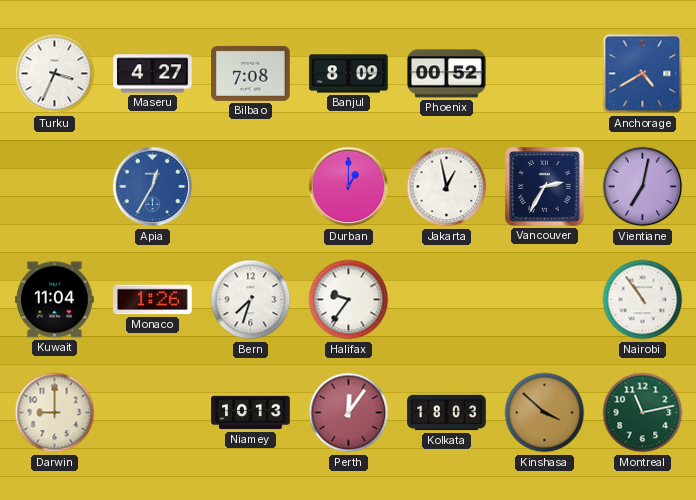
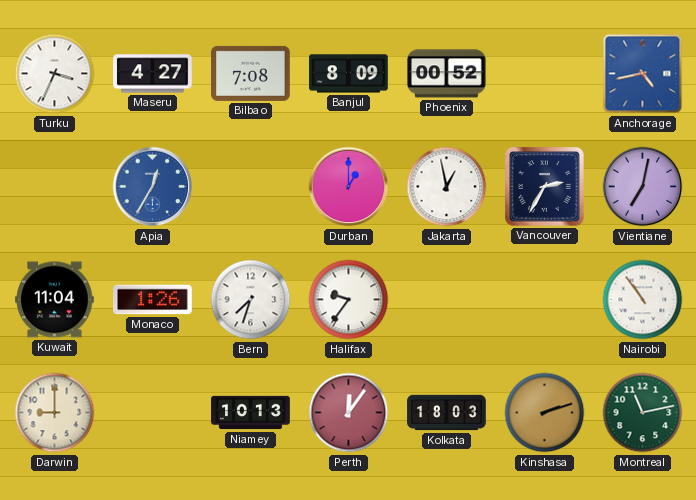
Anchorage: 4:40 -> 4:43 (643, 74)
Kinshasa: 3:52 -> 2:12 (545, 413)
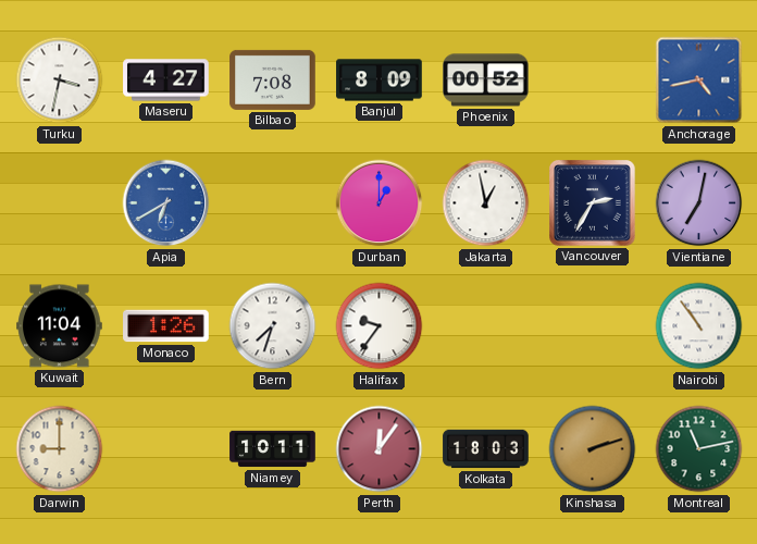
Turku: 3:34 -> 3:32 (60, 81)
Apia: 12:35 -> 6:40 (166, 203)
Niamey: 10:13 -> 10:11 (273, 449)
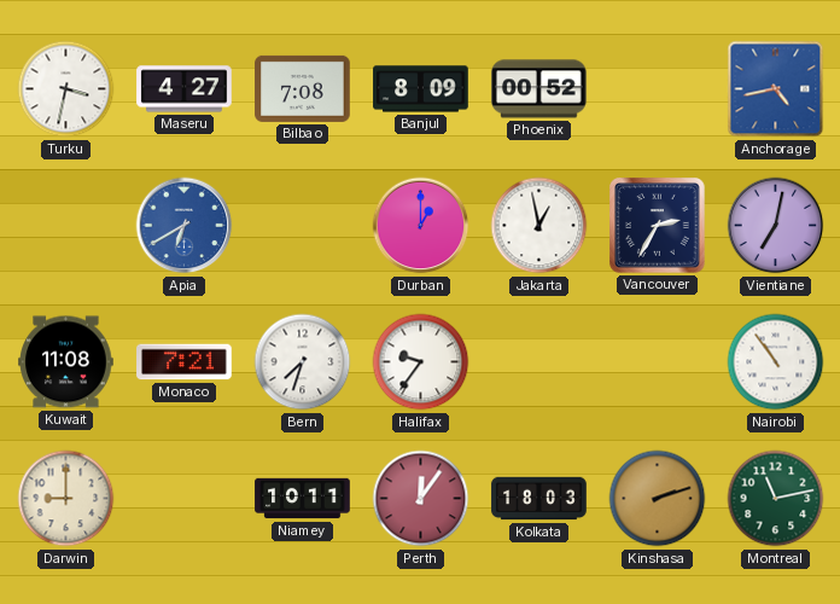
Kuwait: 11:04 -> 11:08 (66, 362)
Monaco: 1:26 -> 7:21 (185, 362)
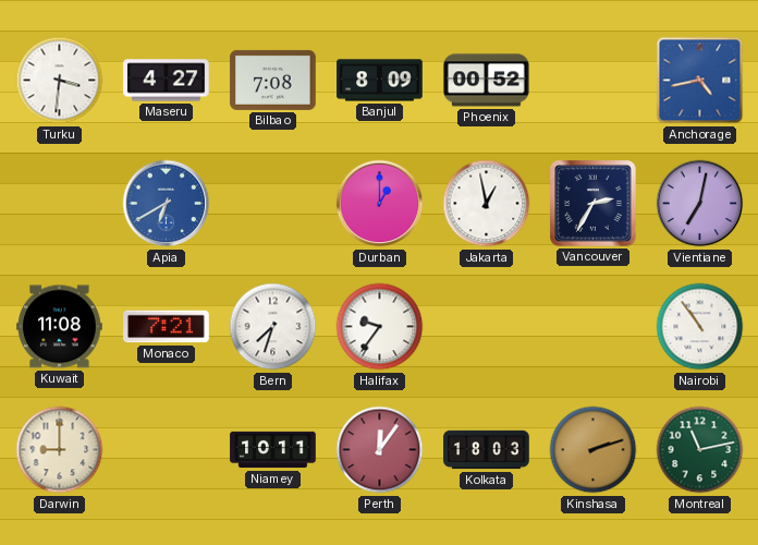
Turku: 3:32 -> 3:31 (60, 81)
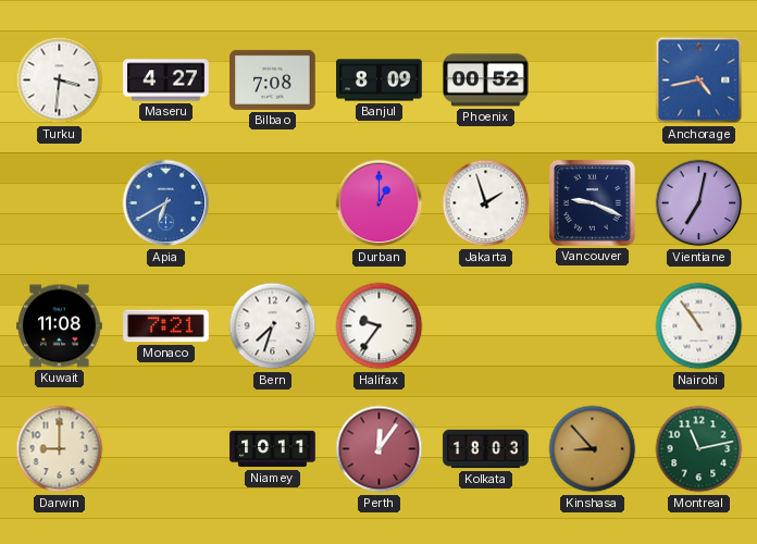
Jakarta: 12:58 -> 1:57 (486, 203)
Vancouver: 2:35 -> 9:19 (593, 203)
Kinshasa: 2:12 -> 8:53 (593, 449)
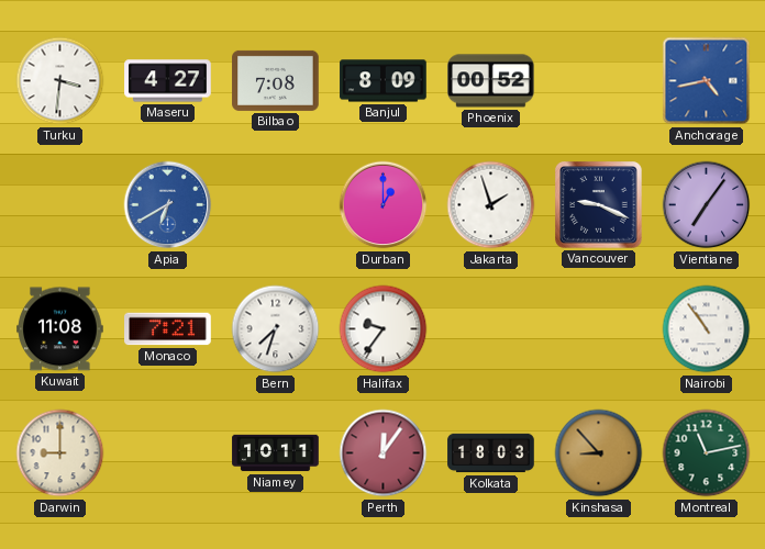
Vientiane: 7:02 -> 7:06 (707, 205)
